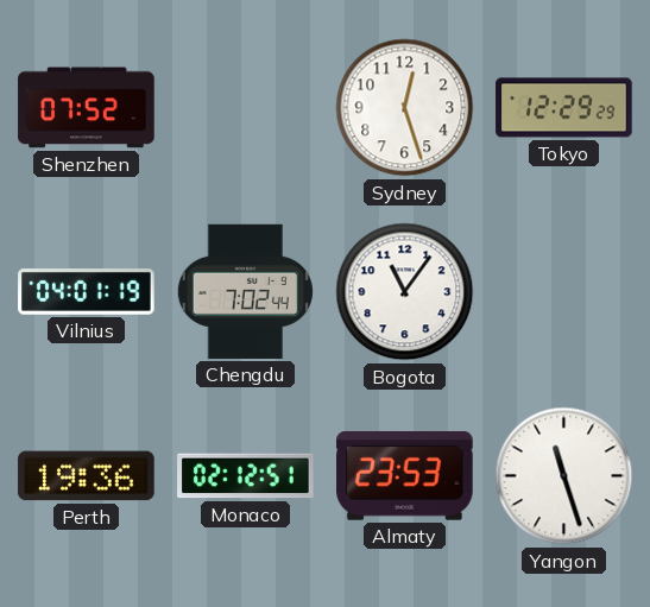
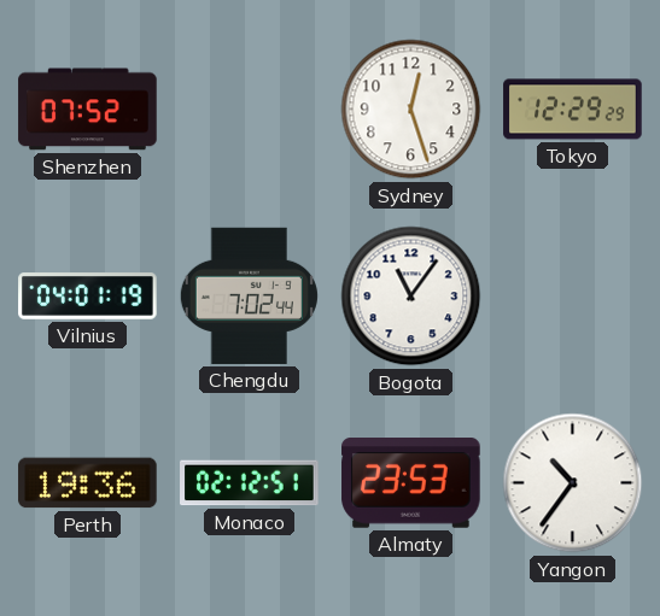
Yangon: 11:27 -> 10:36 (573, 483)
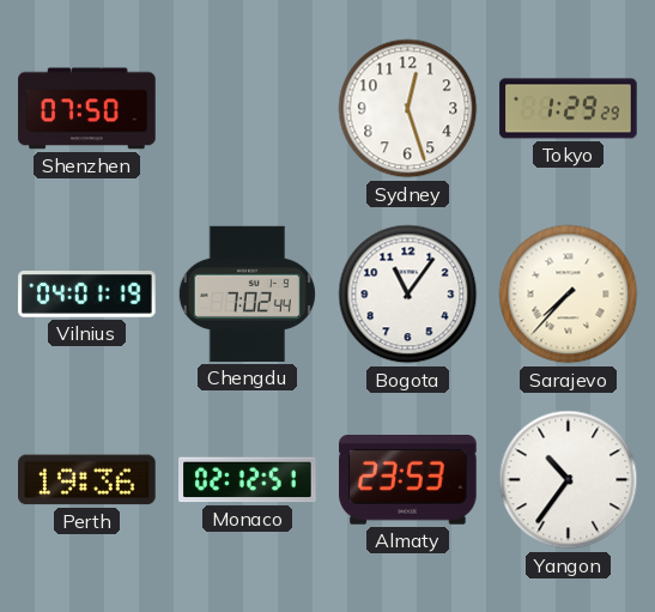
Shenzhen: 07:52 -> 07:50 (87, 109)
Tokyo: 12:29 -> 1:29 (569, 109)
Sarajevo: none -> 7:37 (569, 295)
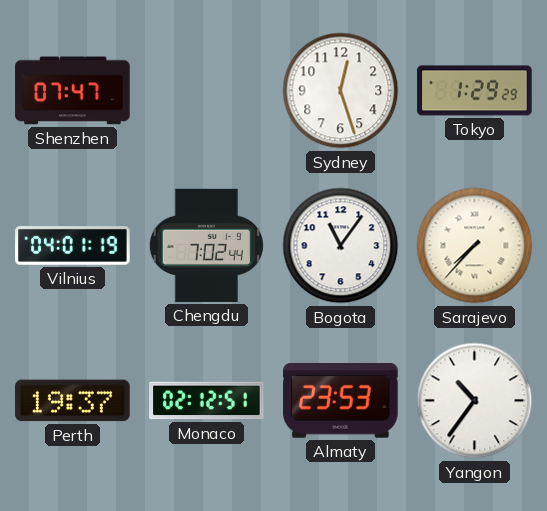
Shenzhen: 07:50 -> 07:47 (73, 91)
Perth: 19:36 -> 19:37 (73, 401)
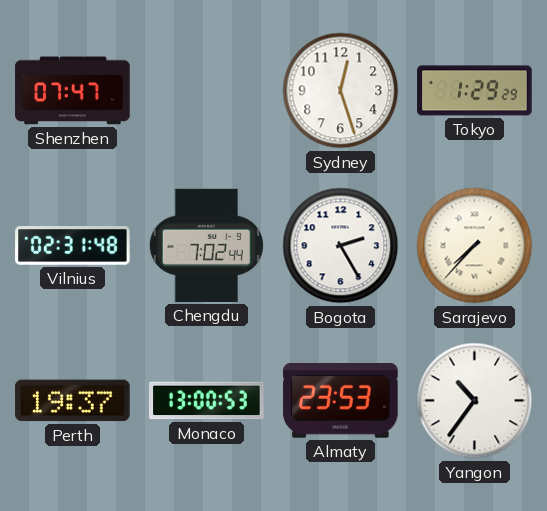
Vilnius: 04:01 -> 02:31 (73, 246)
Bogota: 11:06 -> 2:25 (341, 246)
Monaco: 02:12 -> 13:00 (207, 401)
